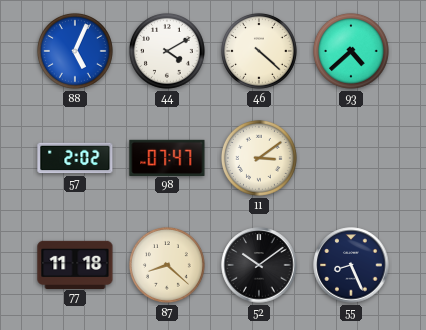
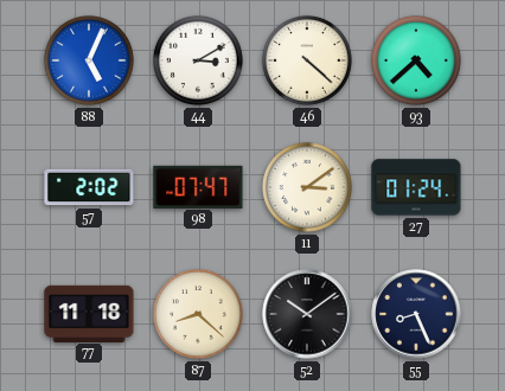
44: 4:10 -> 3:10 (198, 60)
27: none -> 01:24 (416, 187)
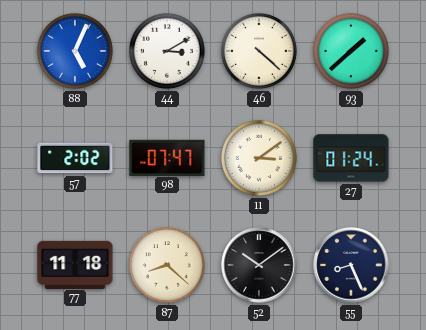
93: 4:38 -> 1:38 (351, 51)
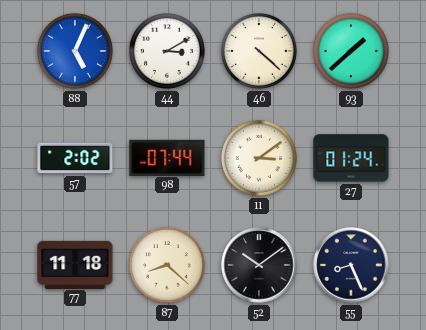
98: 07:47 -> 07:44 (167, 157)
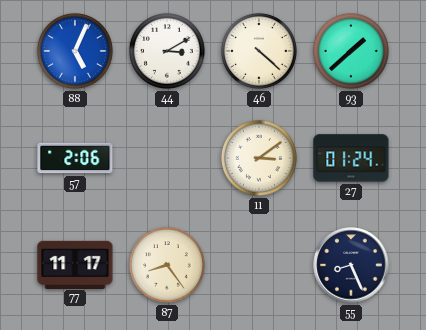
57: 2:02 -> 2:06 (75, 158)
98: 07:44 -> none (167, 157)
77: 11:18 -> 11:17 (75, 264)
87: 8:22 -> 8:24 (167, 265)
52: 10:09 -> none (259, 265)
